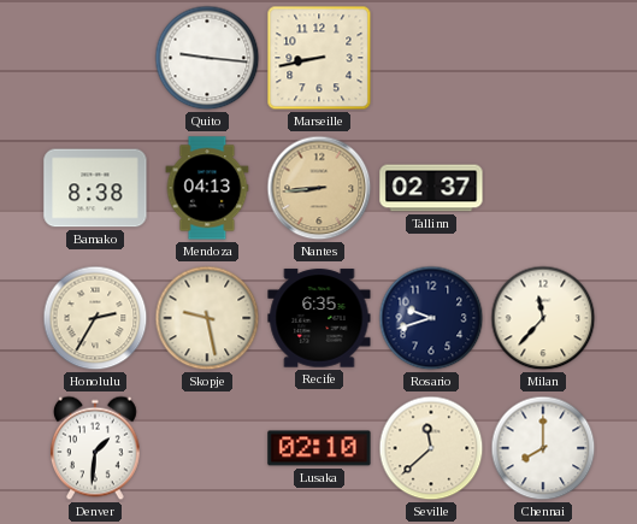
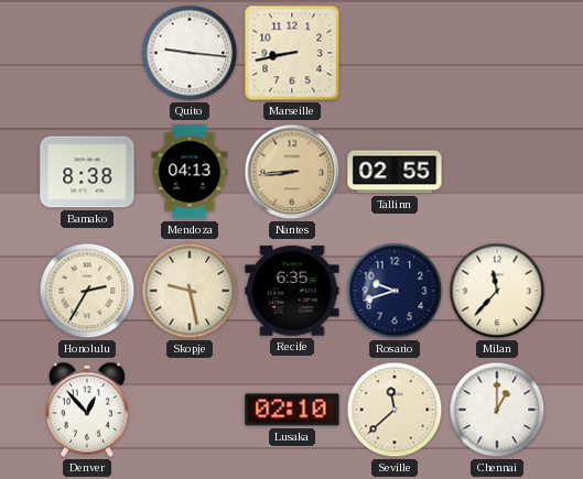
Tallinn: 02:37 -> 02:55 (395, 172)
Denver: 1:31 -> 12:53 (87, 410)
Chennai: 8:00 -> 1:00 (497, 410)
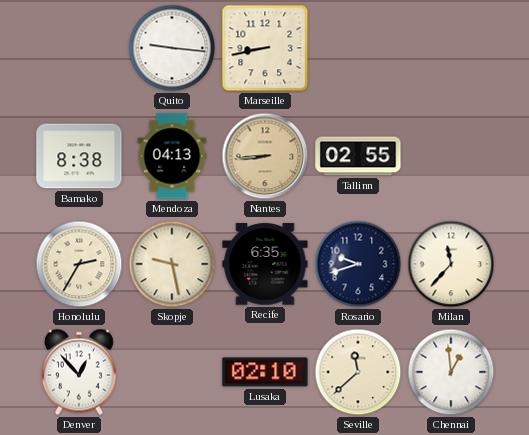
Chennai: 1:00 -> 12:59 (451, 372)
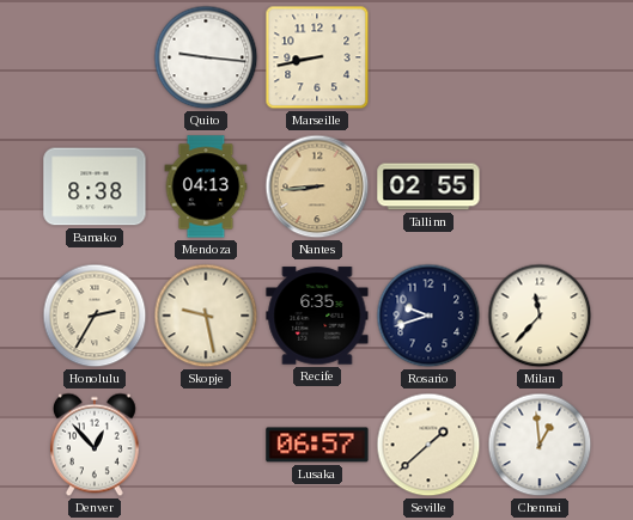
Lusaka: 02:10 -> 06:57 (317, 445)
Seville: 11:38 -> 1:38 (428, 445)
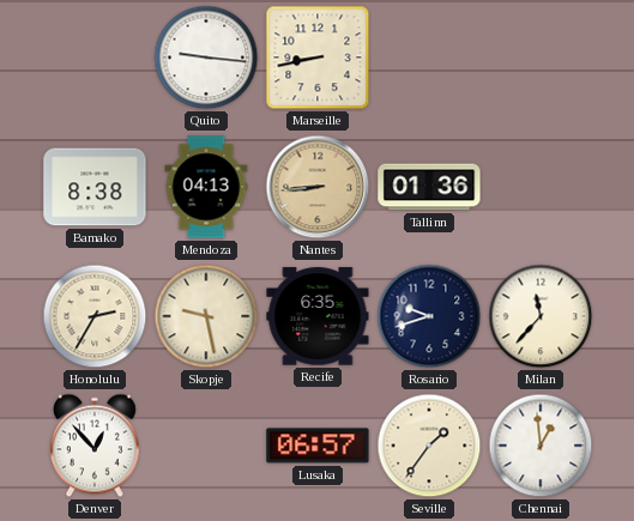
Tallinn: 02:55 -> 01:36 (429, 187)
Seville: 1:38 -> 1:36 (429, 446)
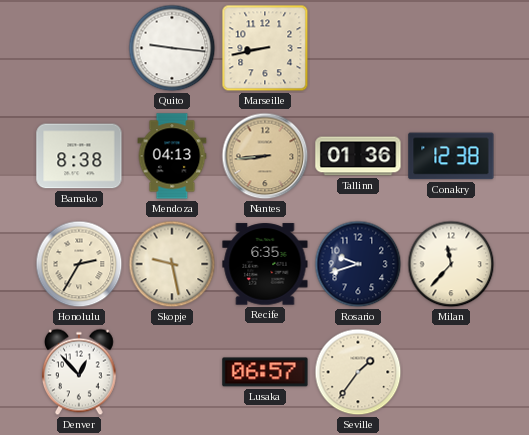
Conakry: none -> 12:38 (451, 156)
Chennai: 12:59 -> none (541, 446)
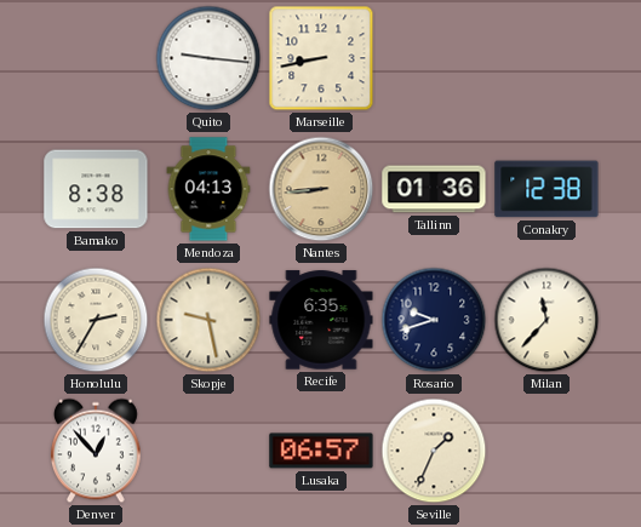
Seville: 1:36 -> 1:34 (434, 451)
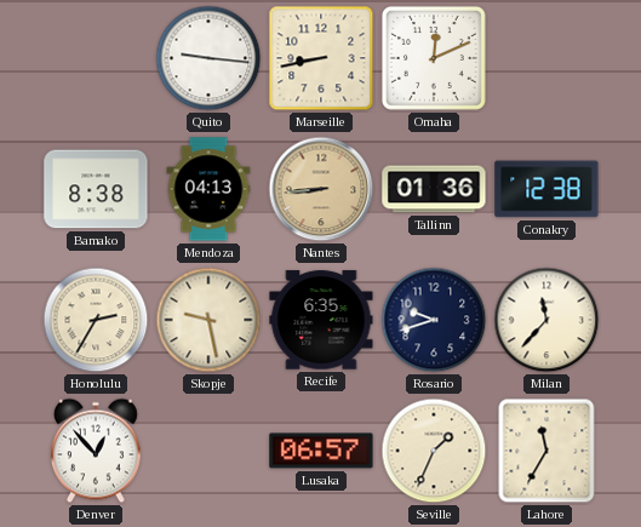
Omaha: none -> 12:11 (434, 58)
Lahore: none -> 11:35 (546, 451)
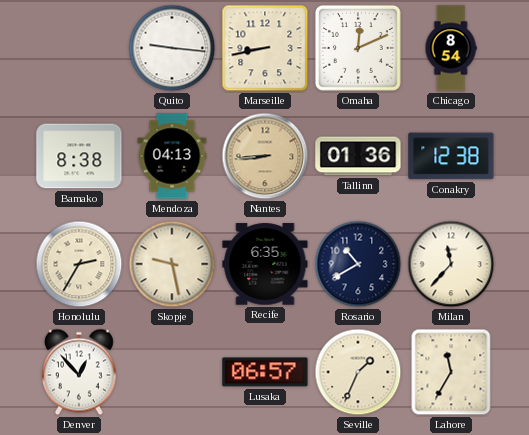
Chicago: none -> 8:54 (451, 48)
Rosario: 9:42 -> 10:40 (358, 264)
